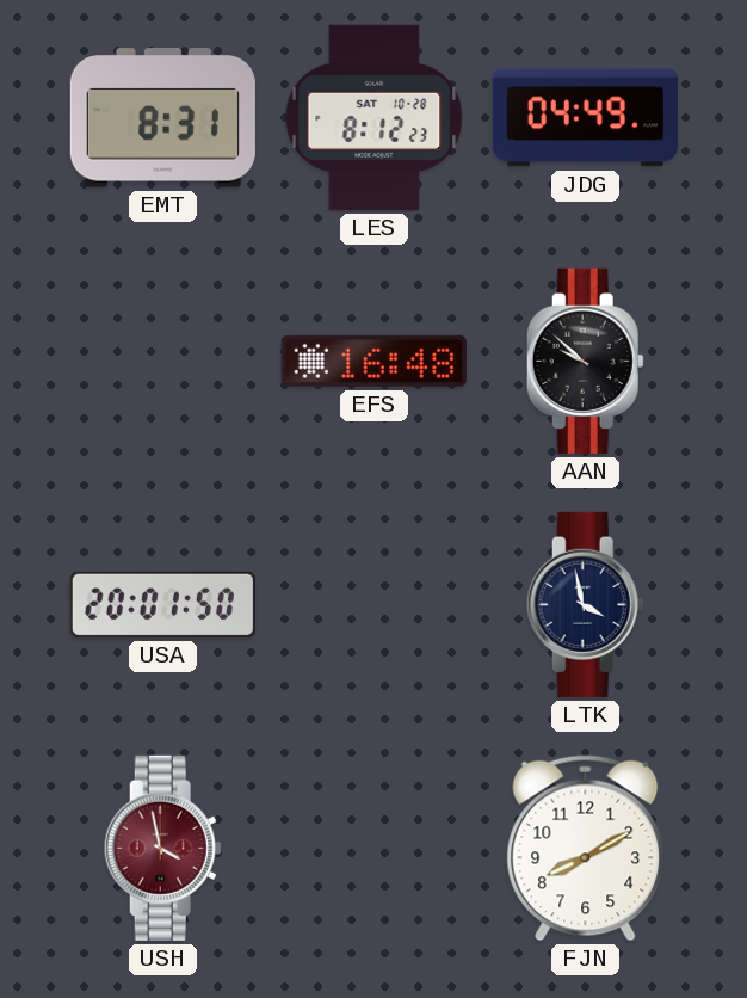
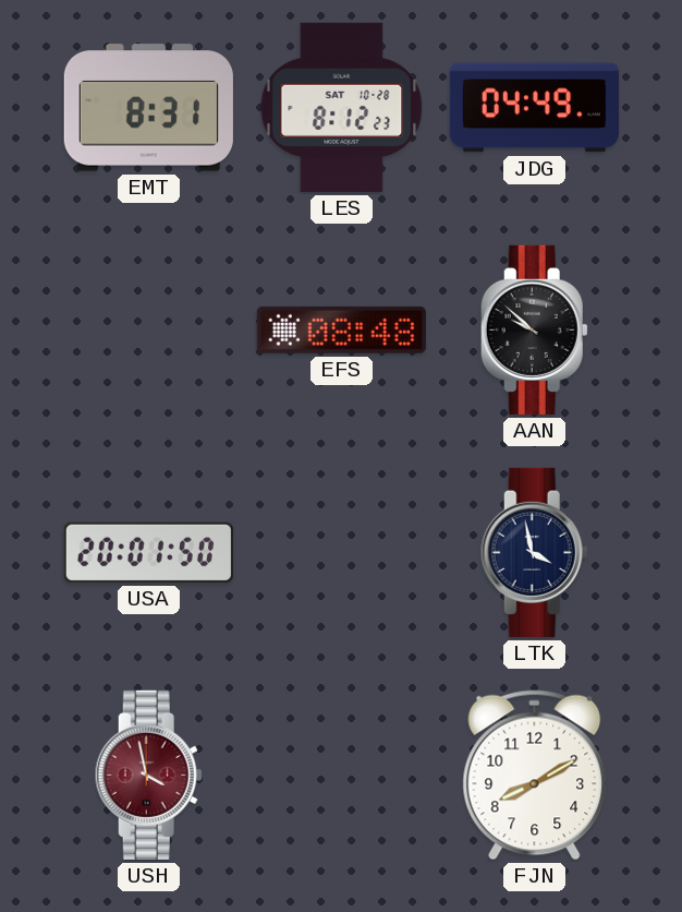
EFS: 16:48 -> 08:48 (341, 329)
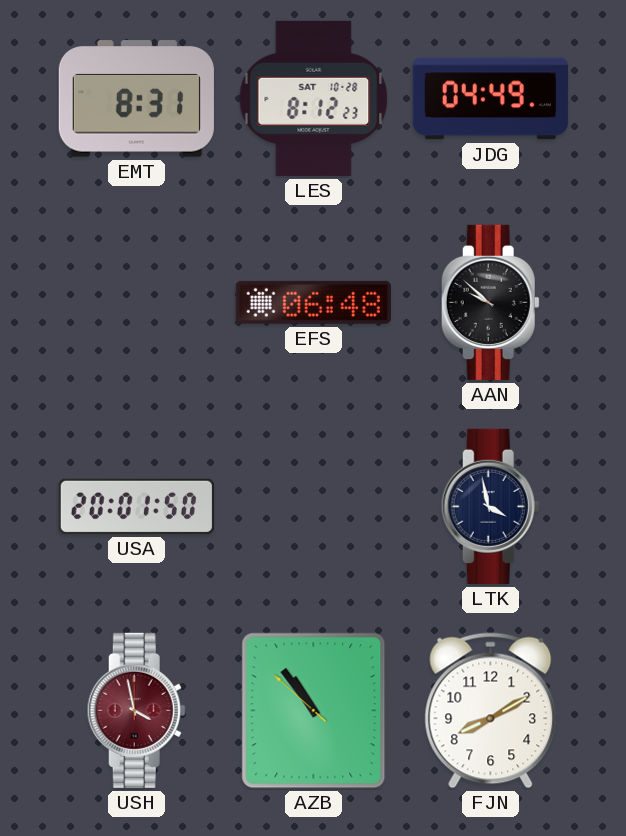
EFS: 08:48 -> 06:48 (313, 302)
AZB: none -> 10:53 (314, 711)
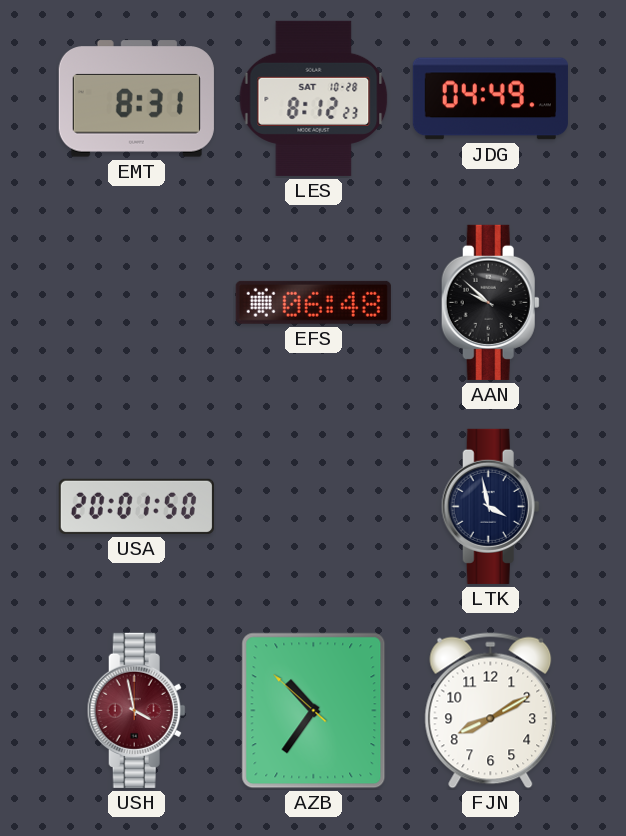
AZB: 10:53 -> 10:35 (314, 711)
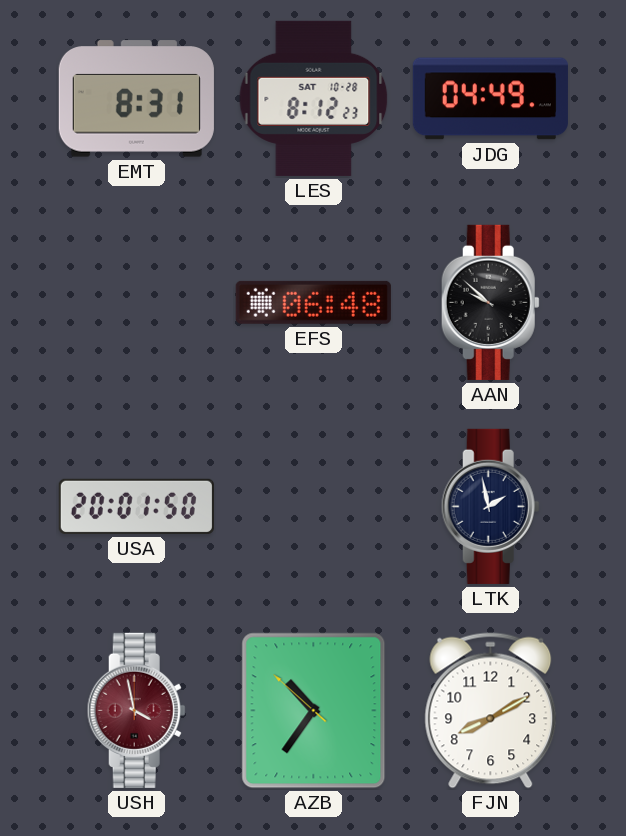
LTK: 3:58 -> 1:58 (490, 506)
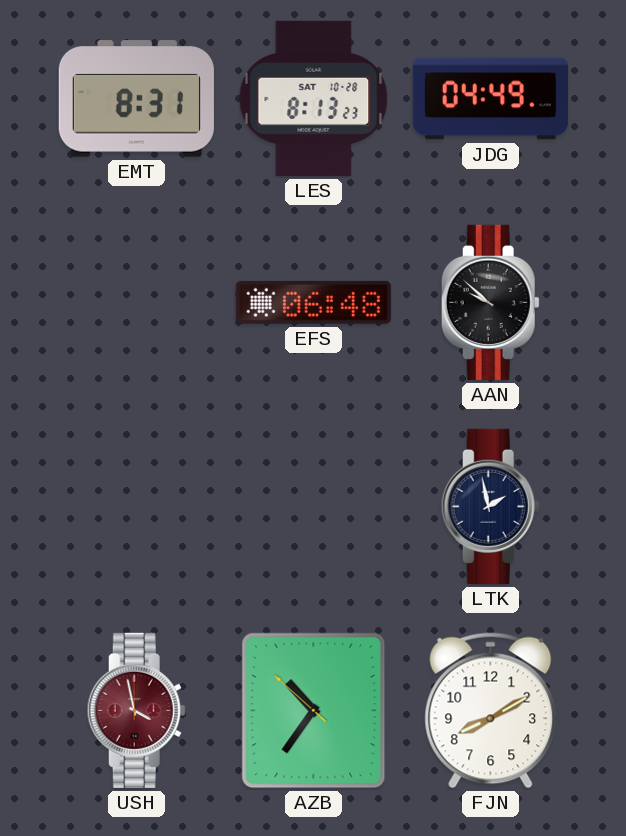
LES: 8:12 -> 8:13 (314, 98)
USA: 20:01 -> none (136, 506)
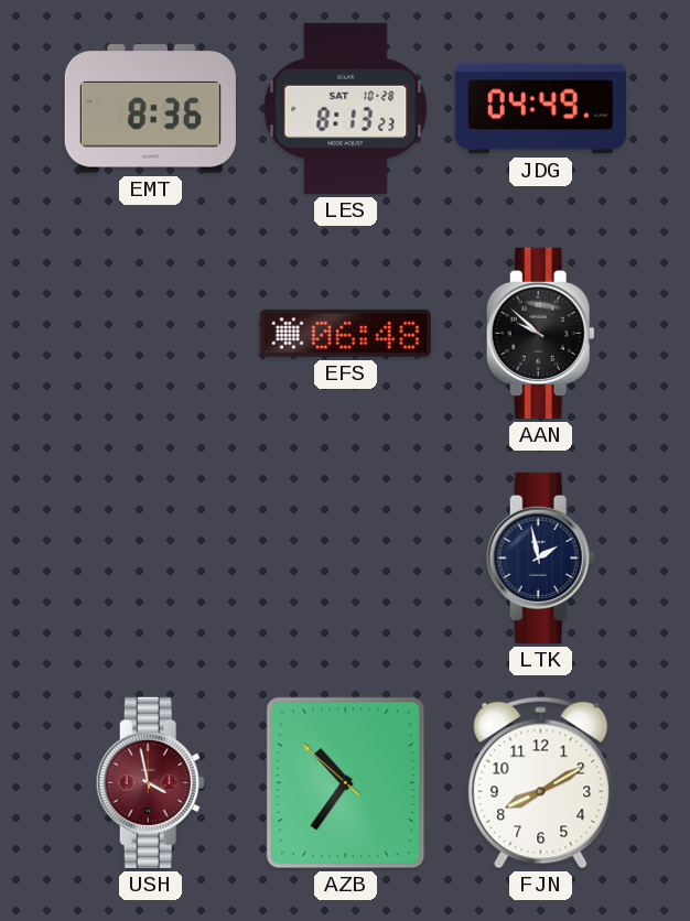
EMT: 8:31 -> 8:36 (150, 109)
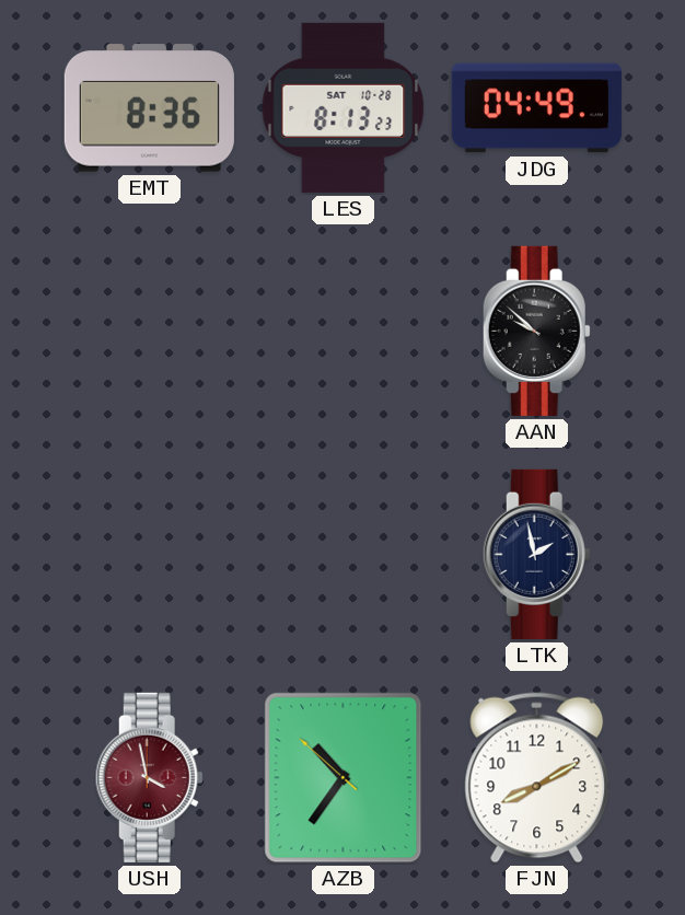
EFS: 06:48 -> none (345, 333)
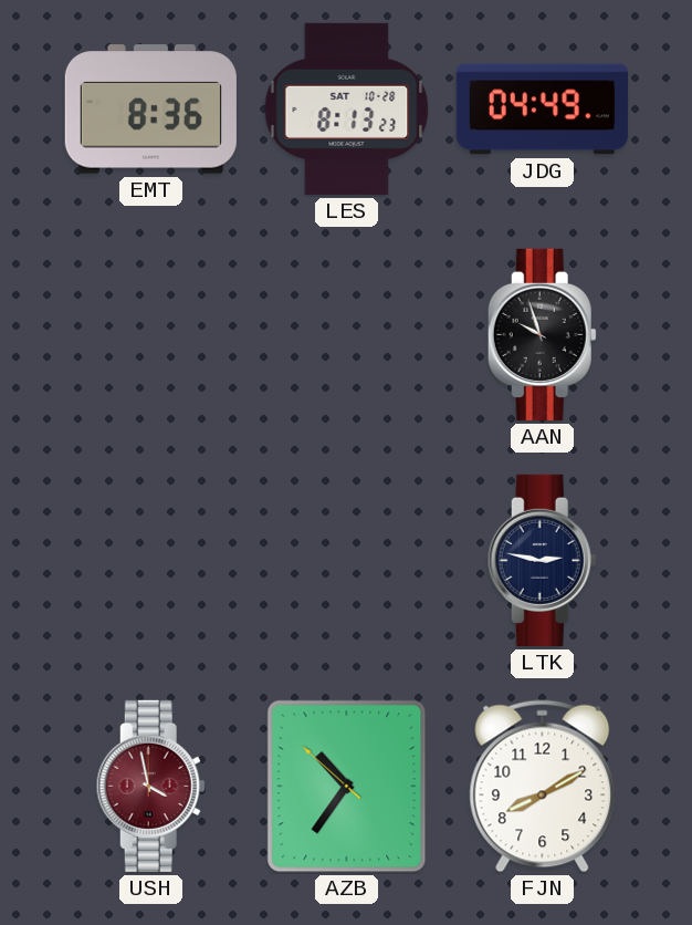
AAN: 9:52 -> 9:57 (542, 334)
LTK: 1:58 -> 2:47 (542, 560)
